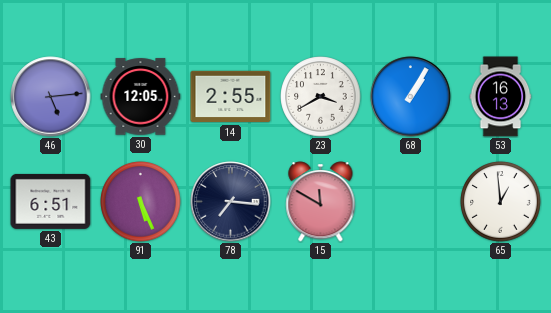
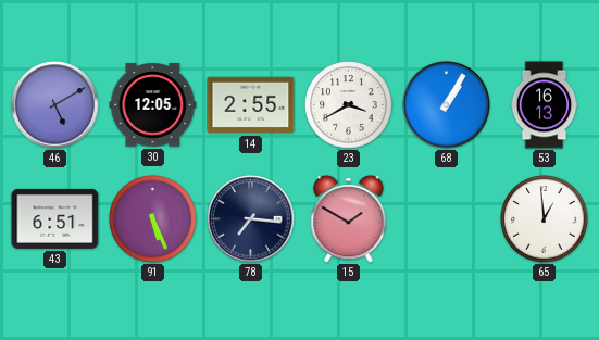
46: 5:14 -> 5:10 (55, 105)
15: 11:50 -> 1:50 (349, 219)
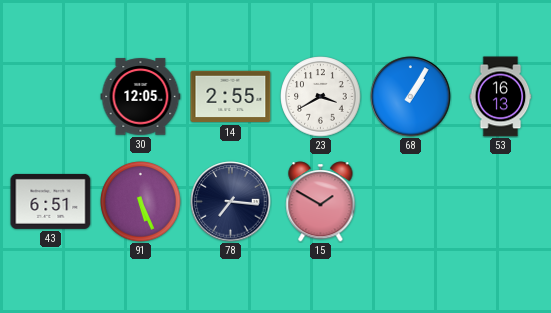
46: 5:10 -> none (55, 105)
65: 12:59 -> none (545, 219)
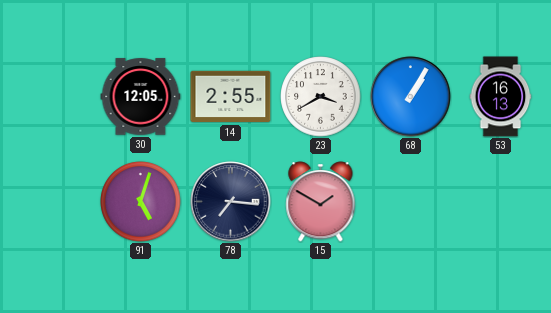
43: 6:51 -> none (51, 201)
91: 5:26 -> 5:03 (141, 202)
